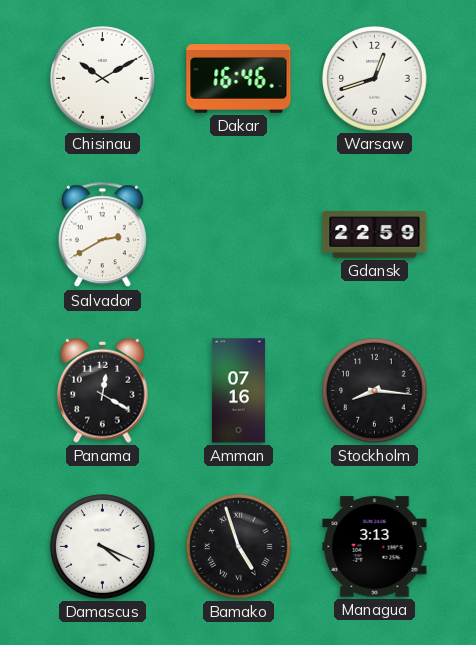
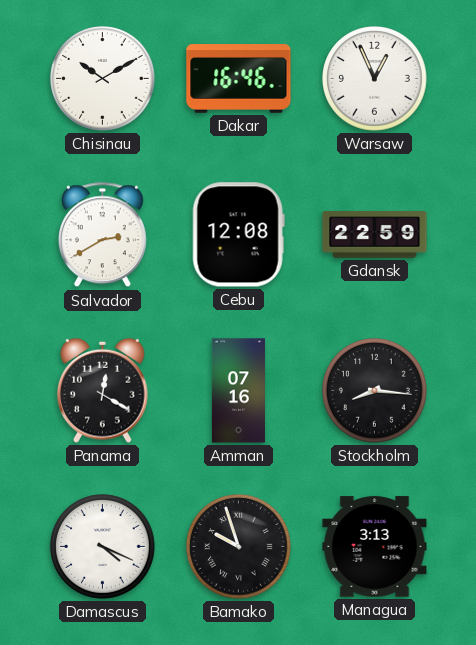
Warsaw: 12:42 -> 12:56 (375, 79)
Cebu: none -> 12:08 (238, 235)
Bamako: 4:57 -> 9:57 (239, 547)
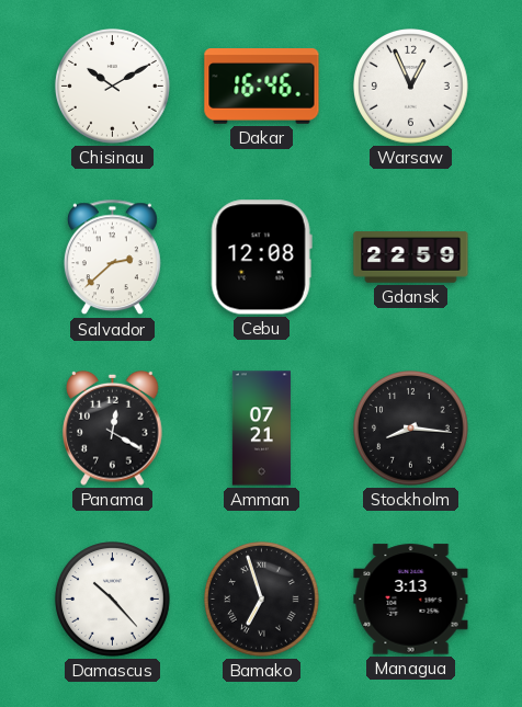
Salvador: 2:40 -> 2:38 (112, 258)
Amman: 07:16 -> 07:21 (261, 429)
Damascus: 4:19 -> 10:23 (113, 600)
Bamako: 9:57 -> 6:57 (262, 600)
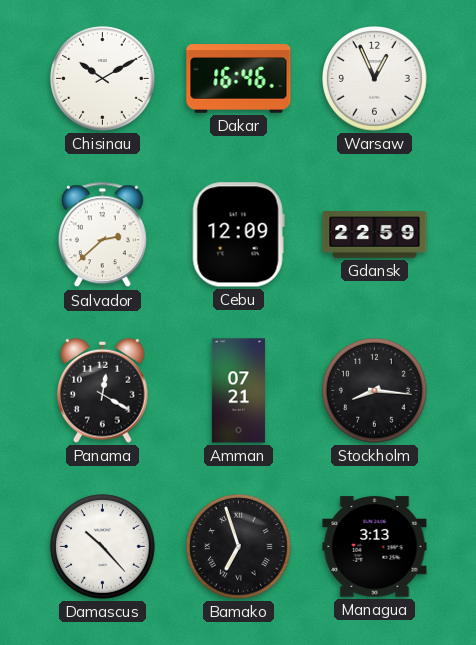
Cebu: 12:08 -> 12:09 (238, 235)
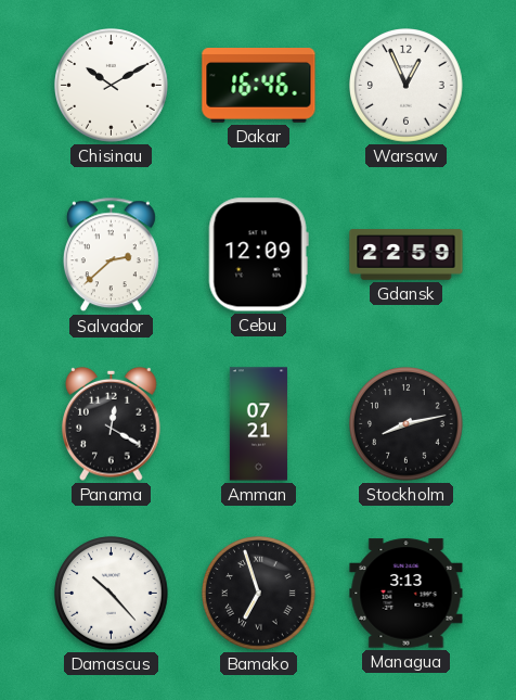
Stockholm: 8:16 -> 8:13 (407, 424)
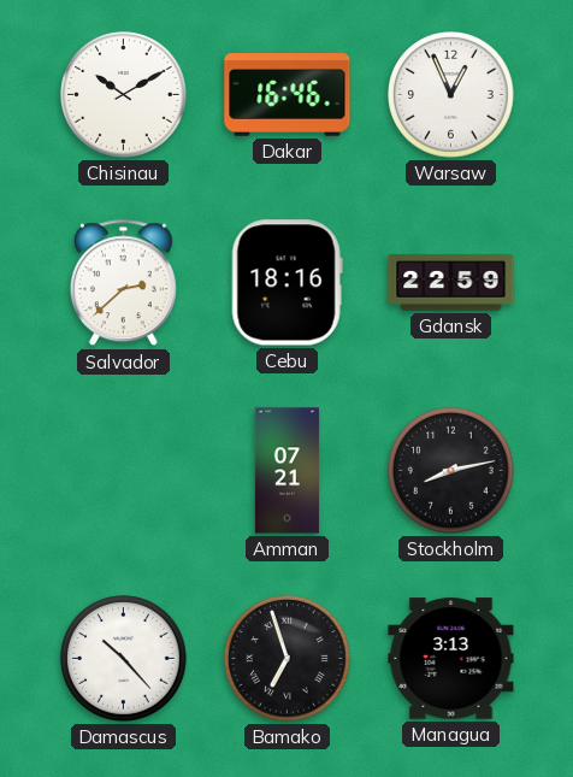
Cebu: 12:09 -> 18:16 (286, 283)
Panama: 12:20 -> none (112, 423)
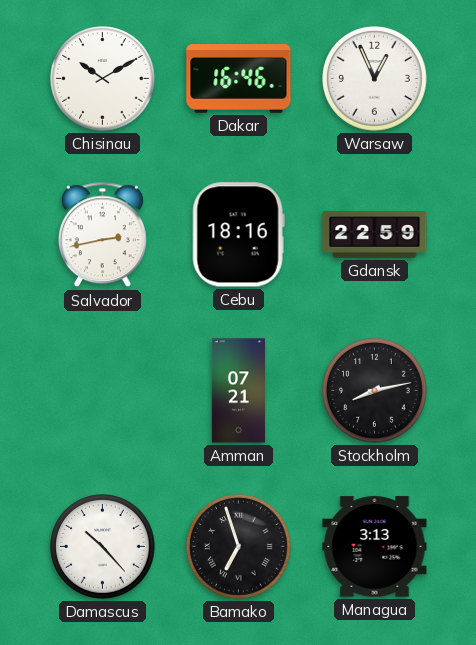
Salvador: 2:38 -> 2:43 (102, 235)
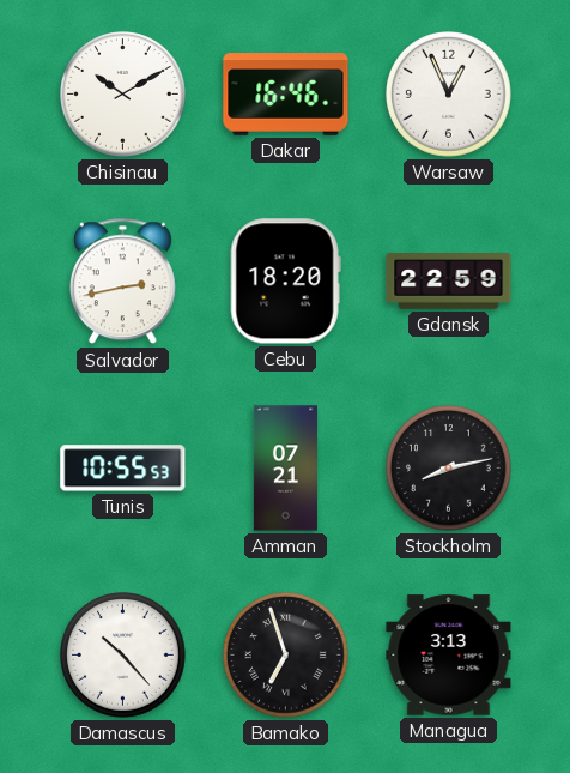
Cebu: 18:16 -> 18:20 (285, 282)
Tunis: none -> 10:55 (123, 469)
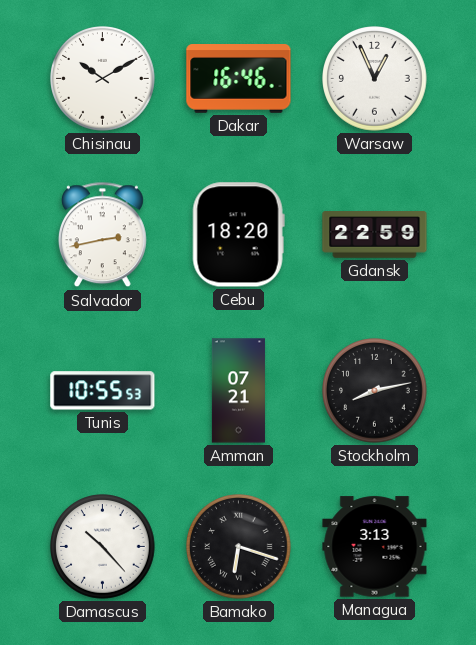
Bamako: 6:57 -> 6:18 (239, 547)
